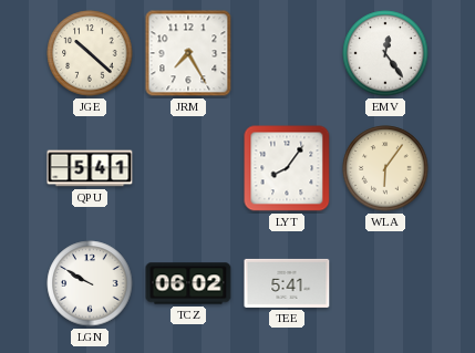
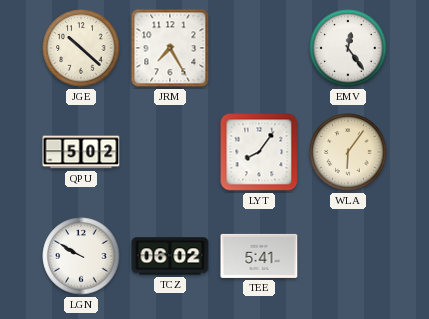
QPU: 5:41 -> 5:02 (81, 152)
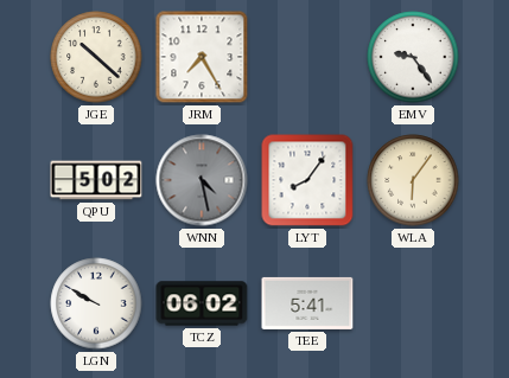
EMV: 12:24 -> 9:24 (413, 57)
WNN: none -> 4:28 (202, 180)
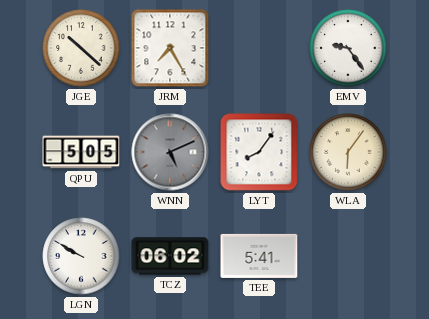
QPU: 5:02 -> 5:05 (81, 152)
WNN: 4:28 -> 5:11 (170, 152)
